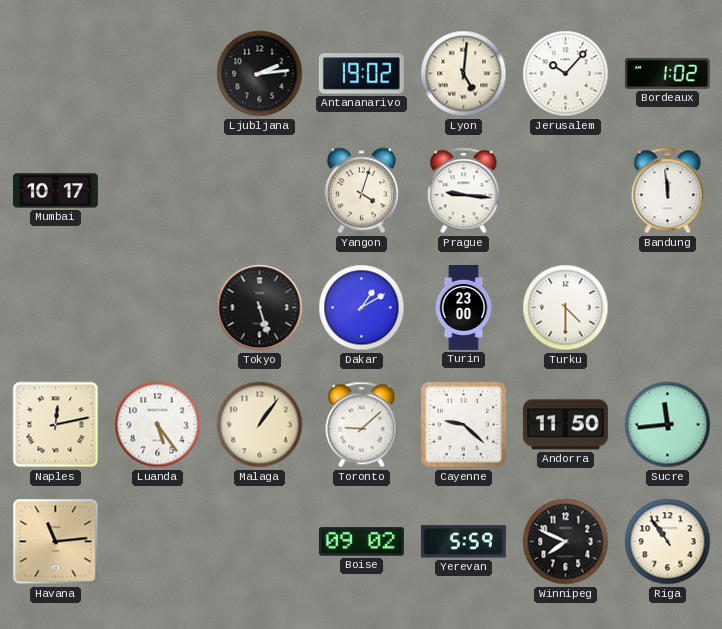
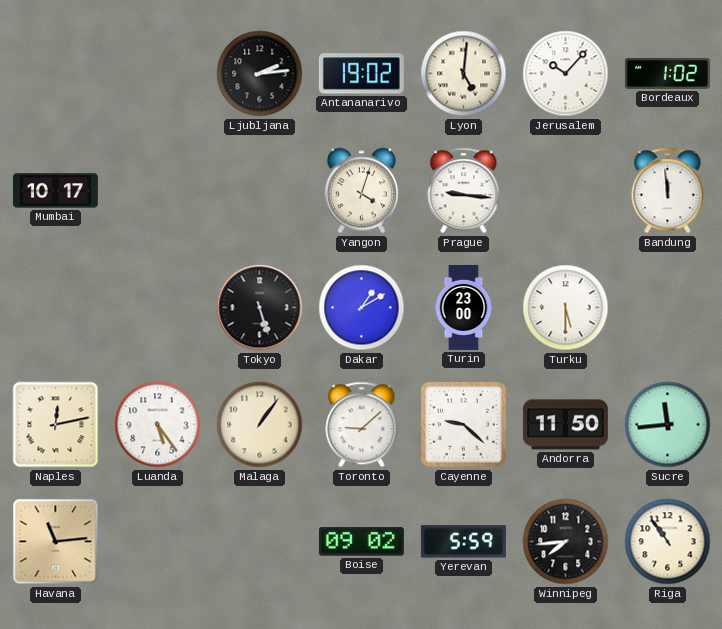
Turku: 4:30 -> 5:30 (566, 308)
Winnipeg: 7:49 -> 7:44 (566, 542)
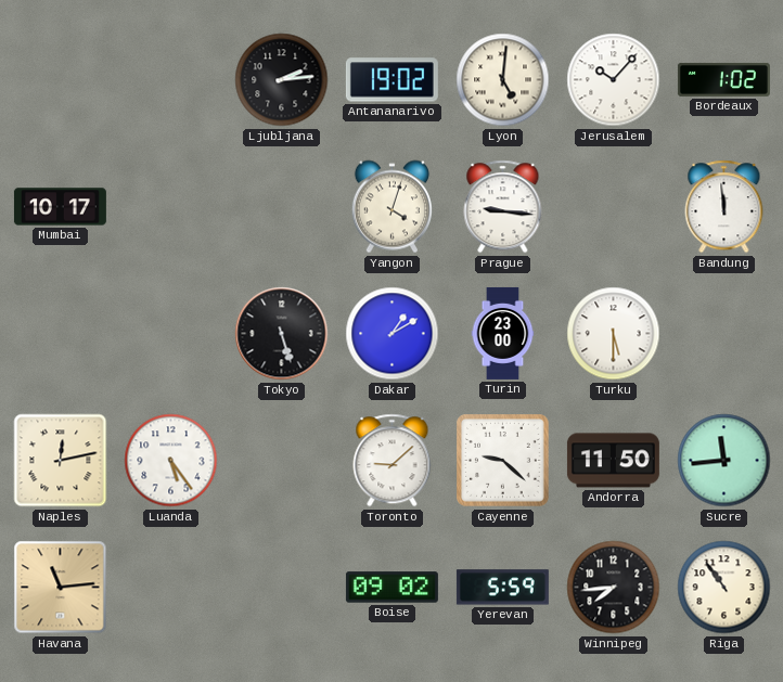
Malaga: 1:06 -> none (260, 425)
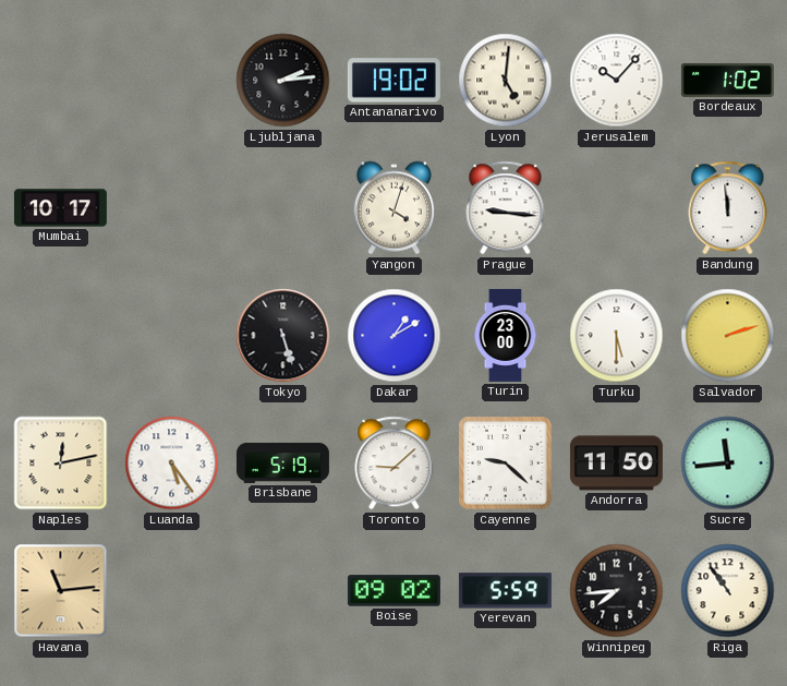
Salvador: none -> 2:12 (728, 336)
Brisbane: none -> 5:19 (282, 462)
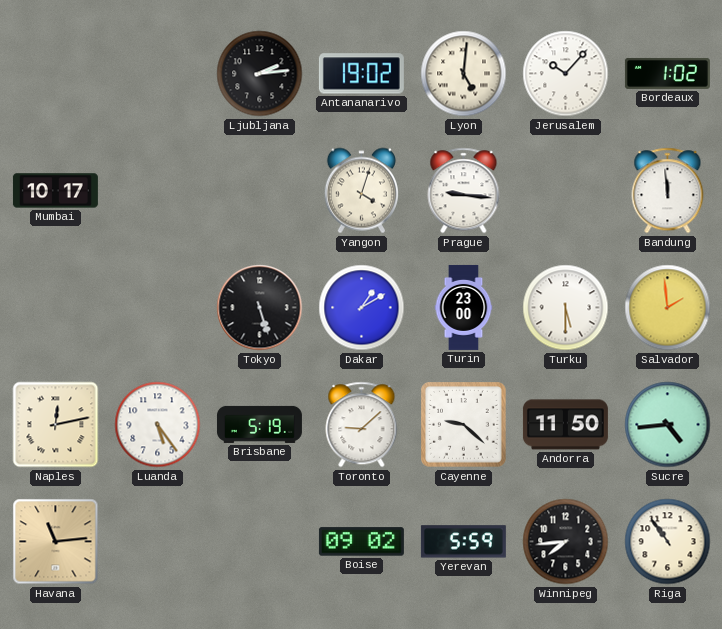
Salvador: 2:12 -> 1:59 (668, 308)
Sucre: 11:44 -> 4:44 (668, 425)
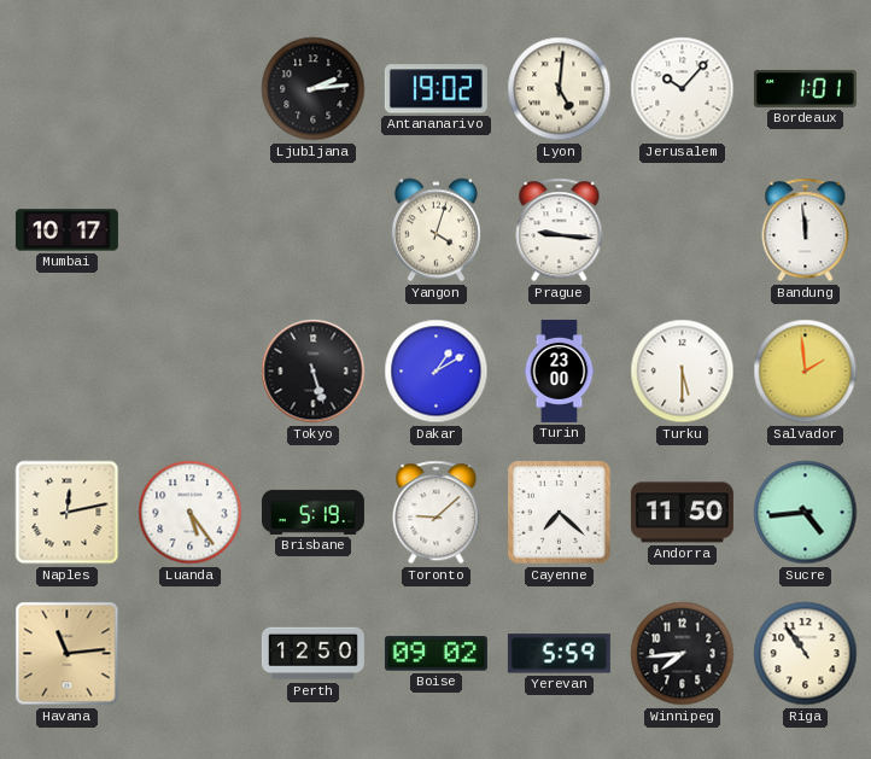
Bordeaux: 1:02 -> 1:01 (805, 88)
Cayenne: 9:22 -> 7:22 (560, 513)
Perth: none -> 12:50 (312, 654)
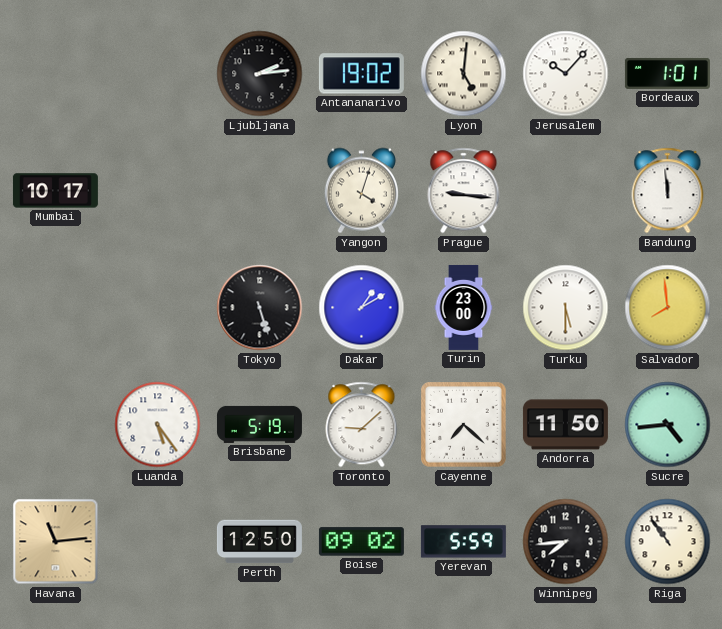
Salvador: 1:59 -> 7:59 (668, 308)
Naples: 12:13 -> none (68, 513)
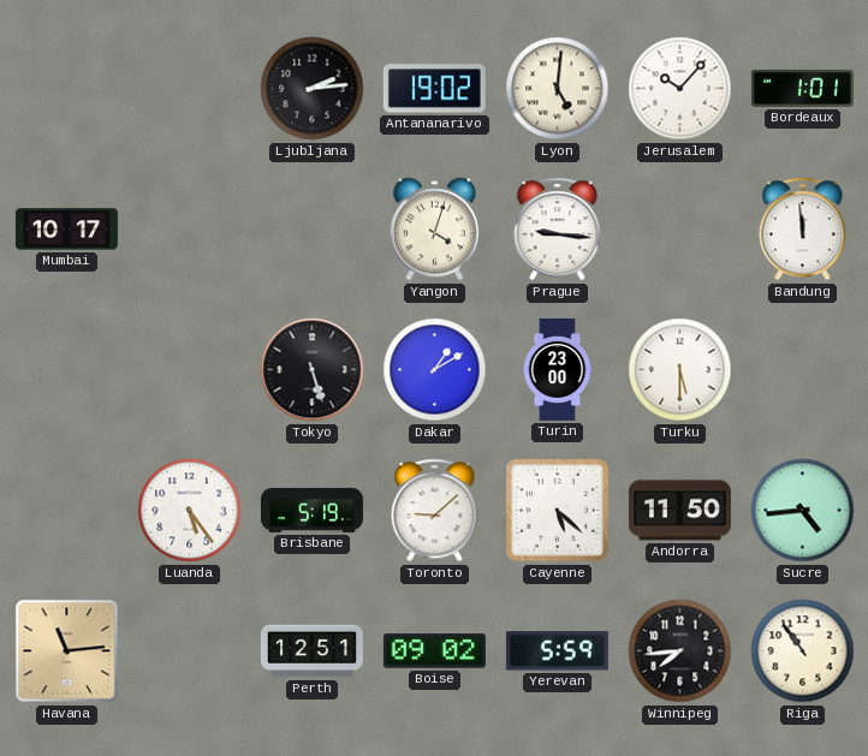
Salvador: 7:59 -> none (668, 308)
Cayenne: 7:22 -> 5:22 (558, 511)
Perth: 12:50 -> 12:51 (311, 651)
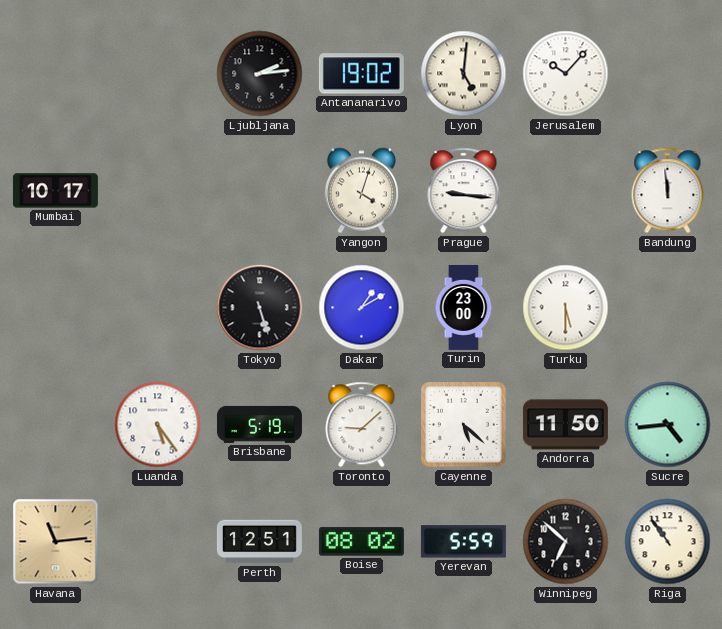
Bordeaux: 1:01 -> none (802, 88)
Boise: 09:02 -> 08:02 (361, 542)
Winnipeg: 7:44 -> 6:52 (566, 542)
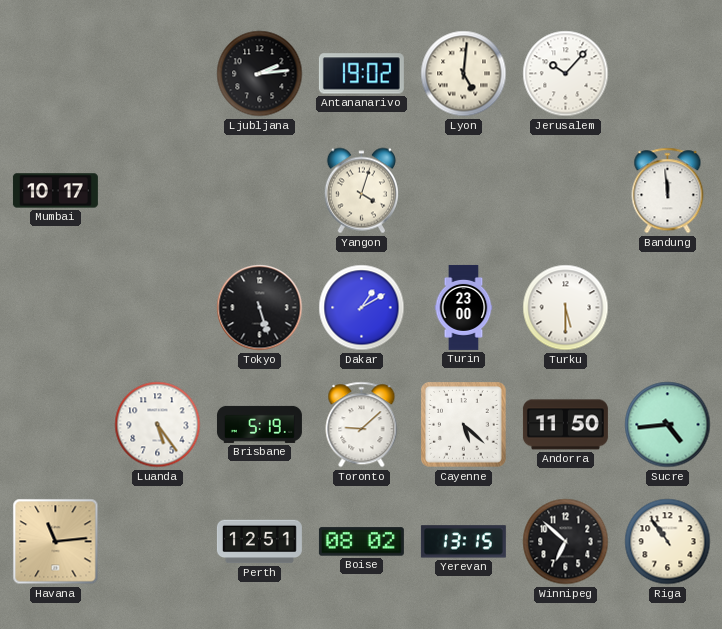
Prague: 9:16 -> none (464, 191)
Yerevan: 5:59 -> 13:15 (463, 542)
